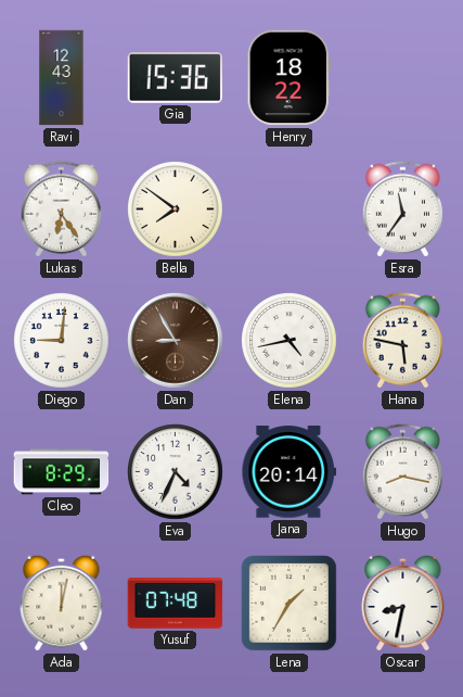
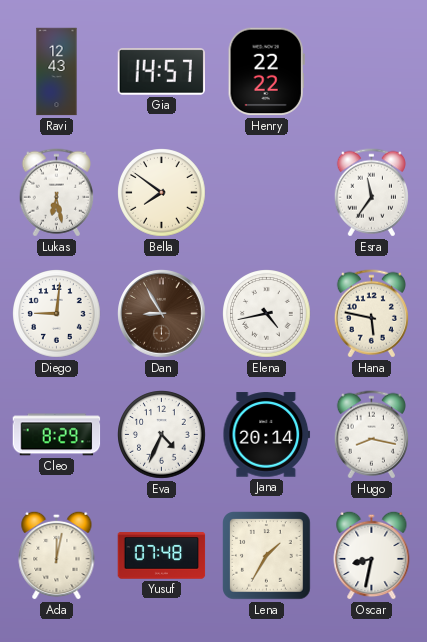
Gia: 15:36 -> 14:57 (162, 72)
Henry: 18:22 -> 22:22 (266, 72)
Lukas: 6:24 -> 6:28 (56, 193)
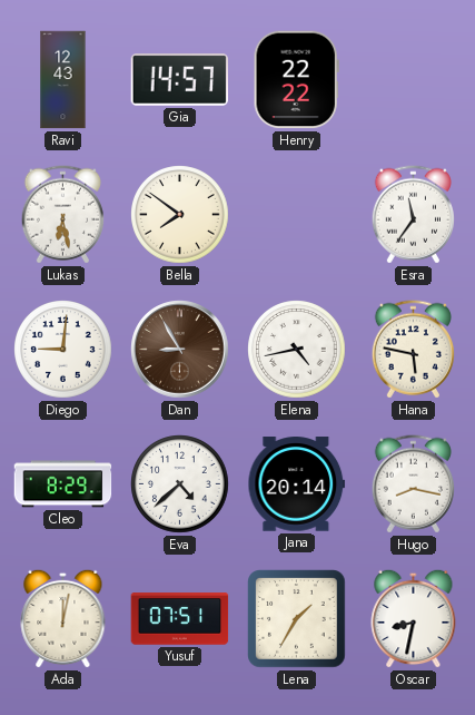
Eva: 4:34 -> 4:38 (180, 484)
Yusuf: 07:48 -> 07:51 (180, 619)
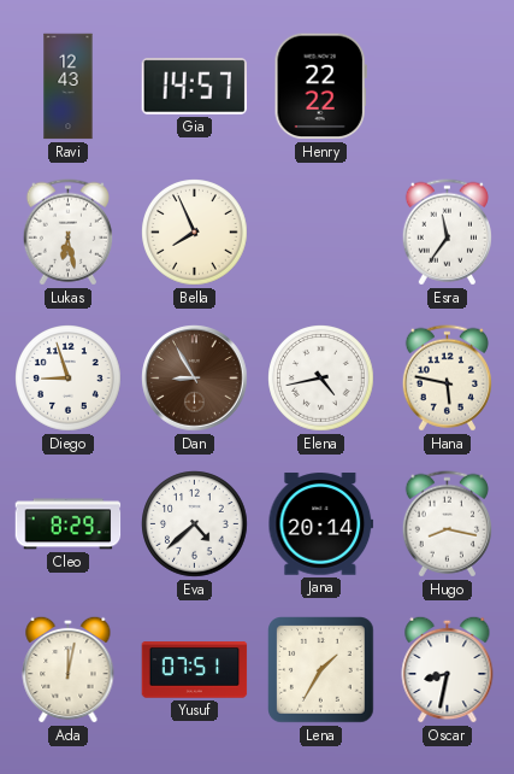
Bella: 7:51 -> 7:56 (195, 233)
Diego: 9:01 -> 8:57 (69, 379)
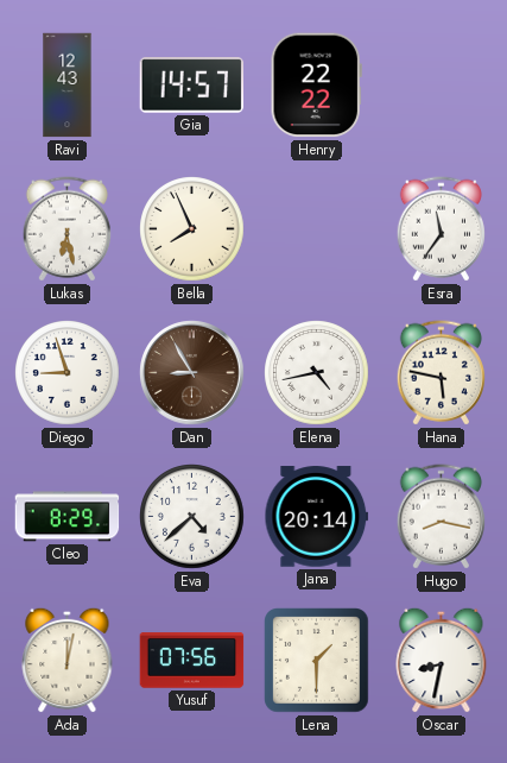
Yusuf: 07:51 -> 07:56 (192, 661)
Lena: 1:35 -> 1:30 (317, 661)
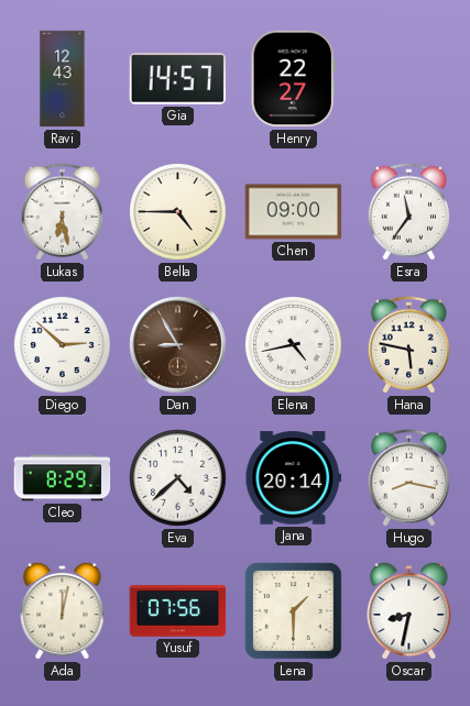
Henry: 22:22 -> 22:27 (293, 79)
Bella: 7:56 -> 4:45 (178, 212)
Chen: none -> 09:00 (294, 212)
Diego: 8:57 -> 2:52 (63, 345)
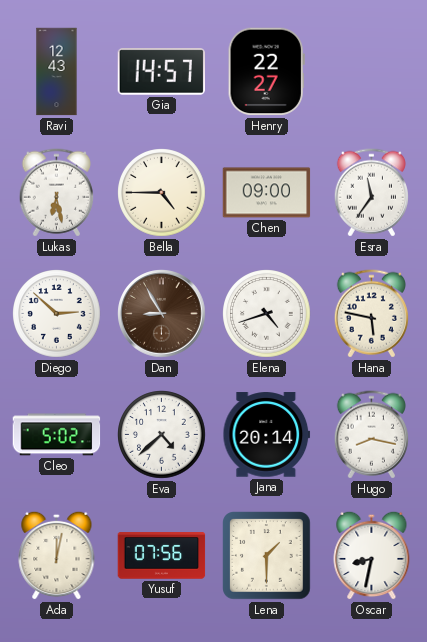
Elena: 4:43 -> 4:42 (267, 314)
Cleo: 8:29 -> 5:02 (57, 435)
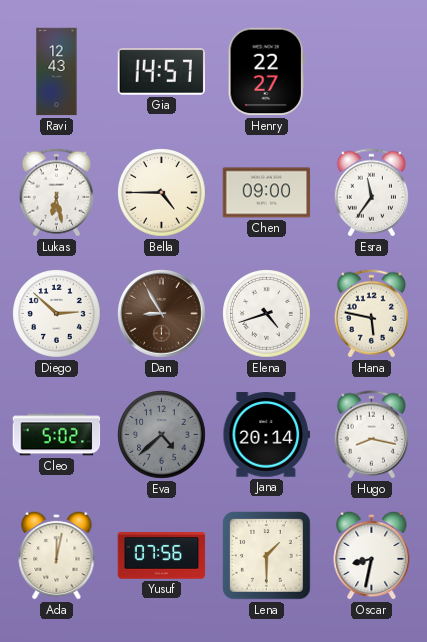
Eva dial: white -> grey (162, 435)
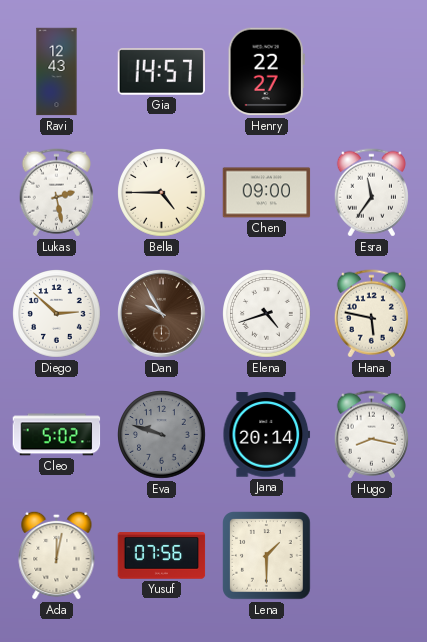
Lukas: 6:28 -> 2:28 (56, 193)
Dan: 8:55 -> 9:55 (162, 314)
Eva: 4:38 -> 9:48 (162, 435)
Oscar: 8:32 -> none (372, 555)
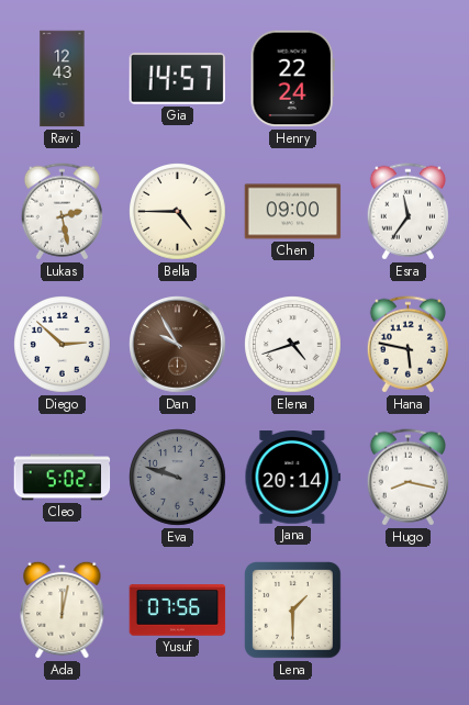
Henry: 22:27 -> 22:24 (292, 79)
